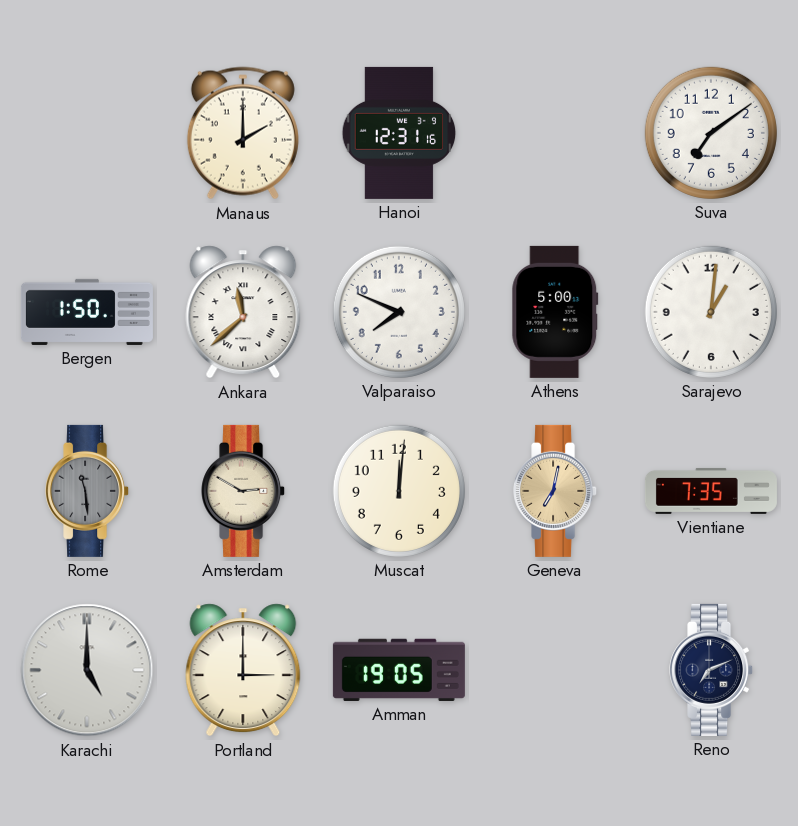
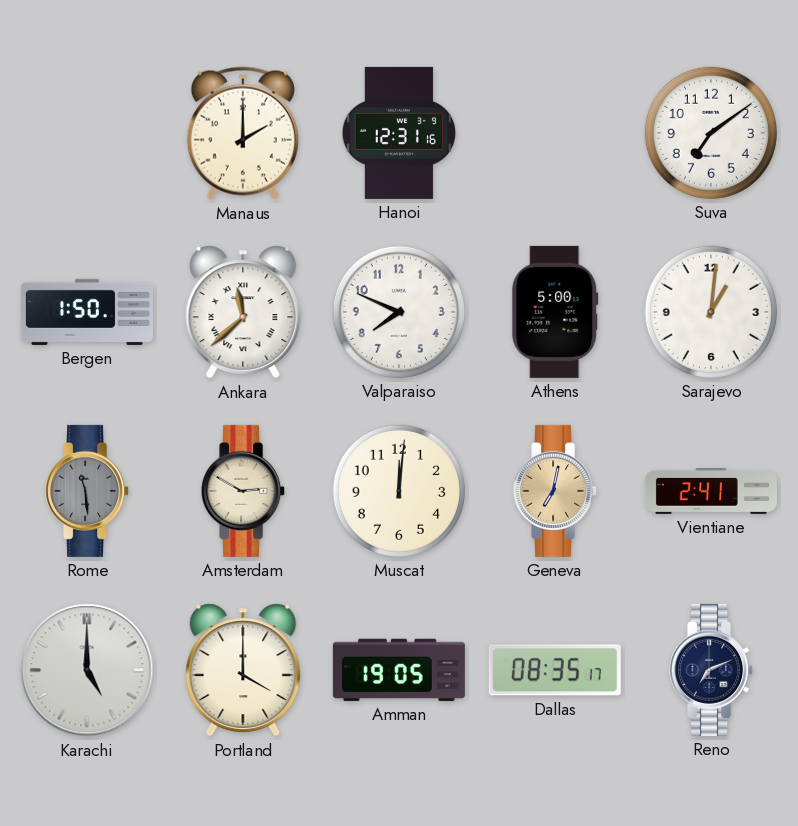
Vientiane: 7:35 -> 2:41 (711, 491)
Portland: 3:00 -> 4:00 (243, 670)
Dallas: none -> 08:35 (555, 670)
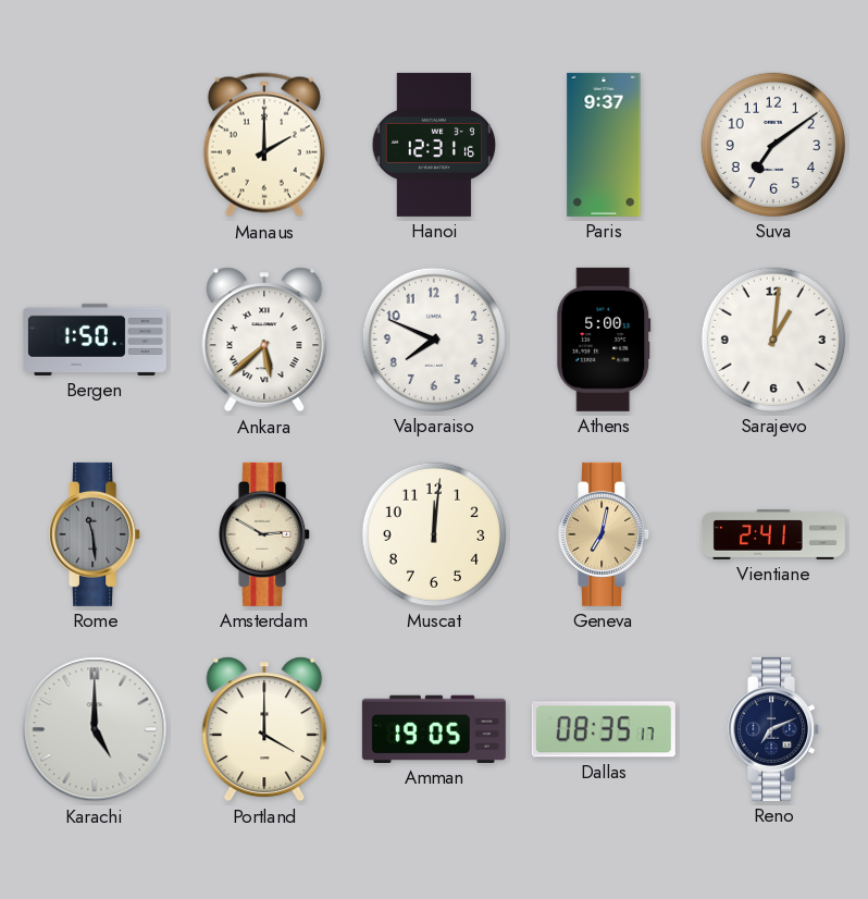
Paris: none -> 9:37 (604, 145)
Ankara: 11:38 -> 5:38 (264, 340)
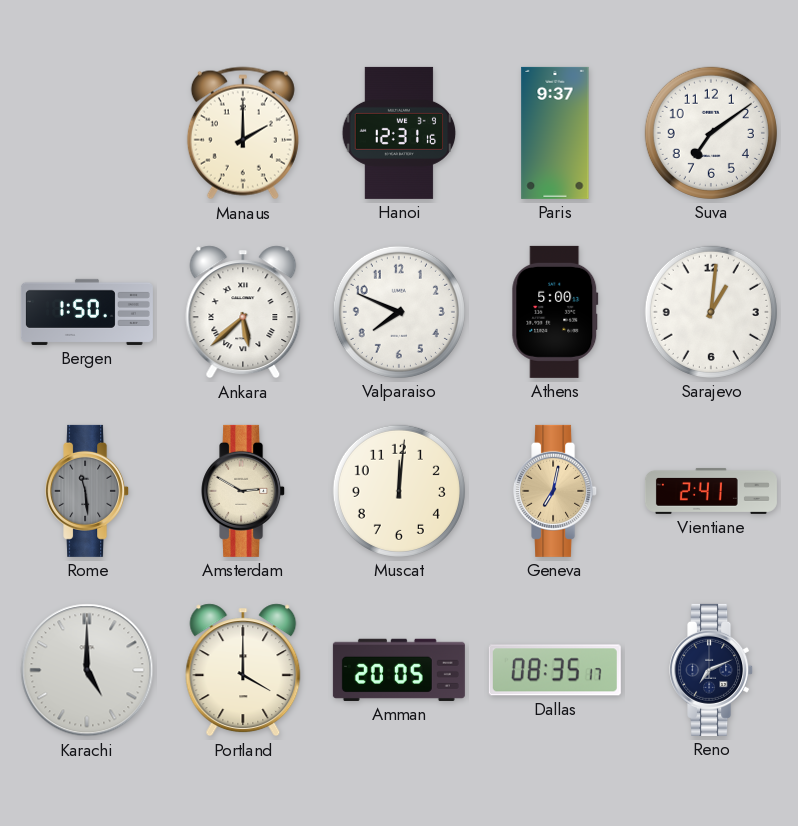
Amman: 19:05 -> 20:05 (399, 670)
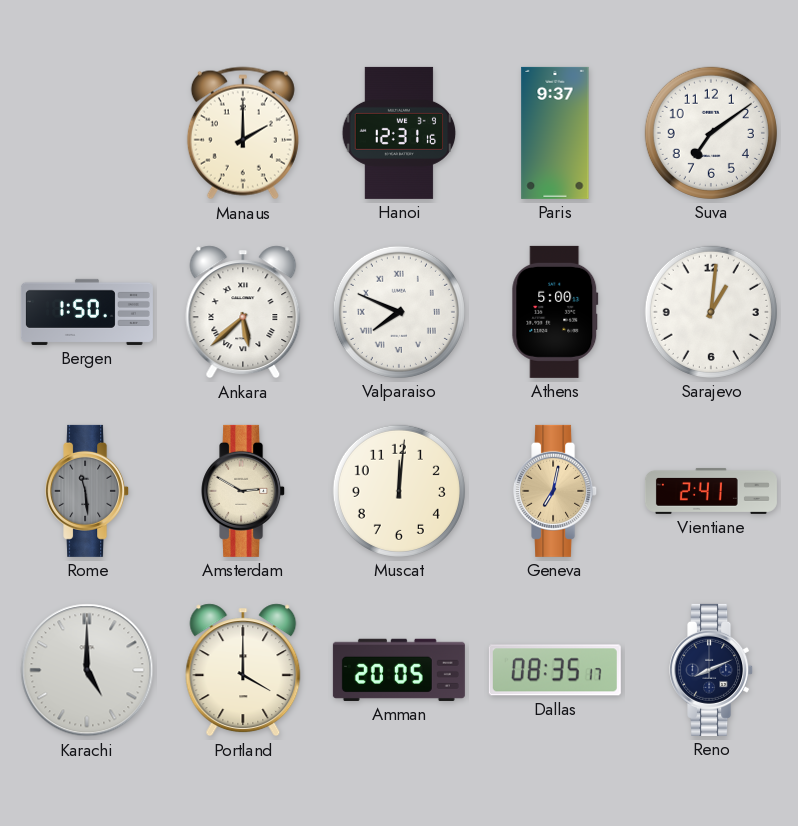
Valparaiso numerals: Arabic -> Roman (399, 312)
Reno: 7:11 -> 8:11 (712, 670)
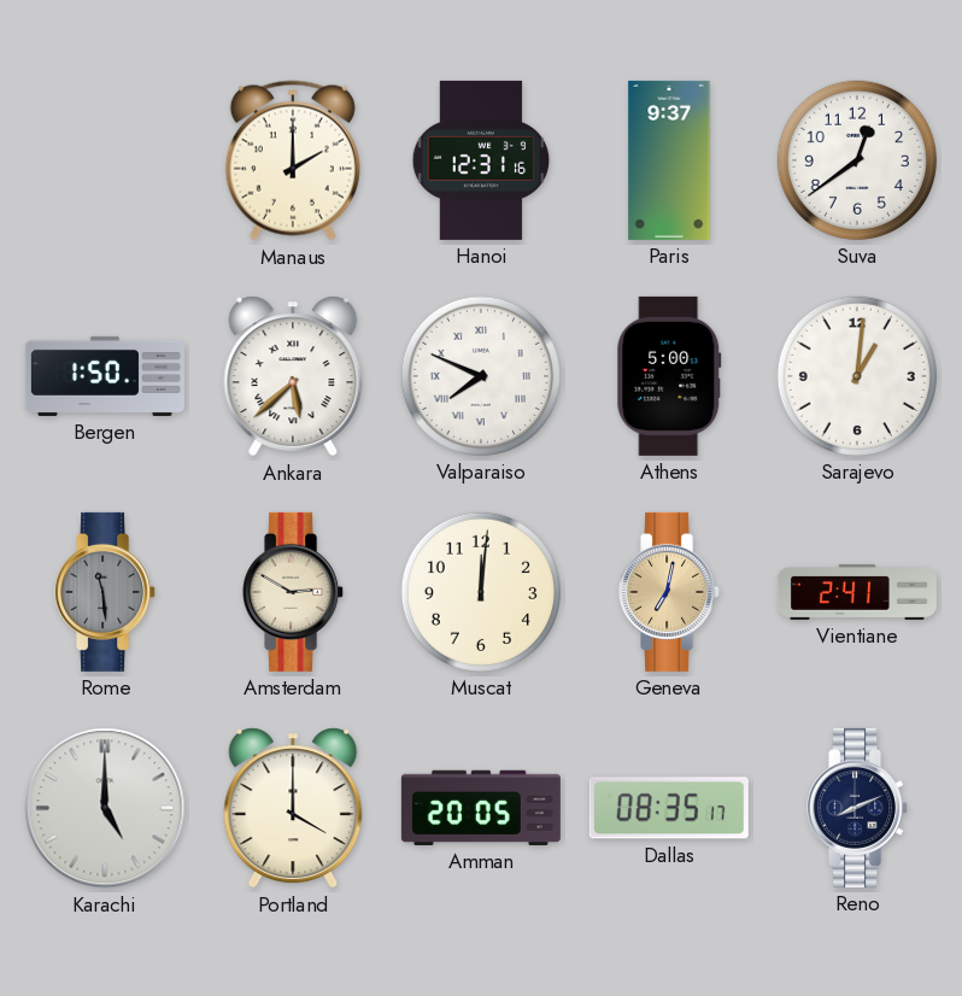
Suva: 7:09 -> 12:39 (857, 160)
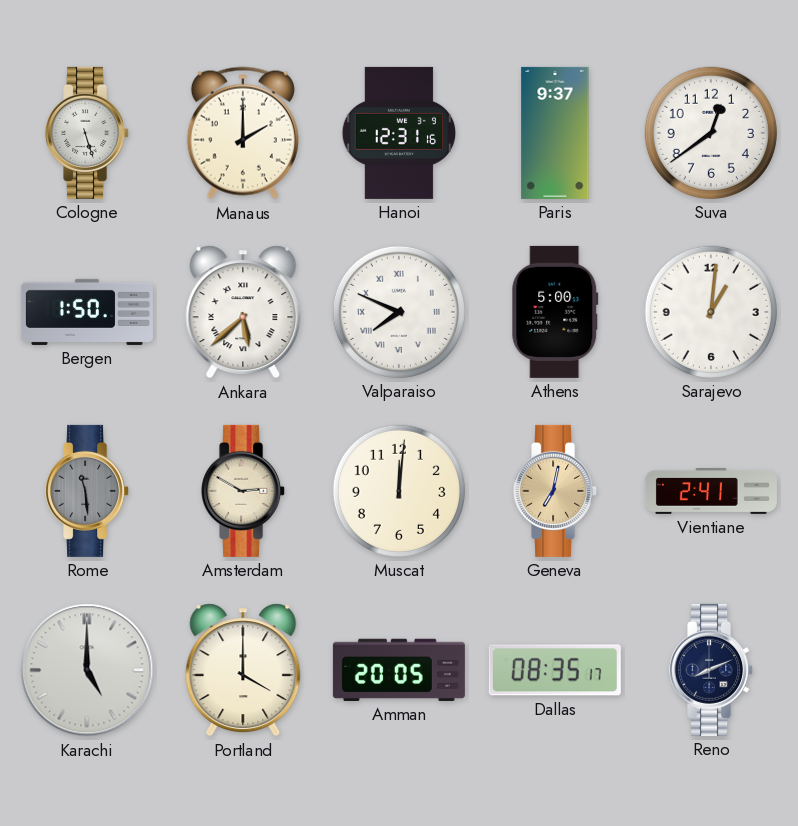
Cologne: none -> 5:27 (88, 133)
